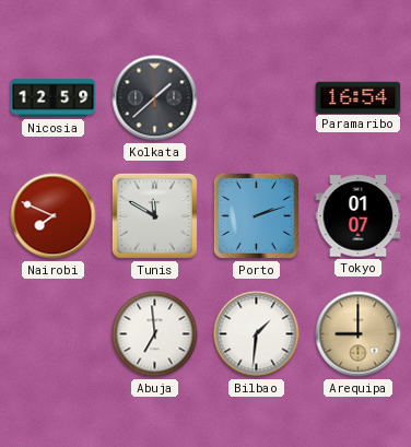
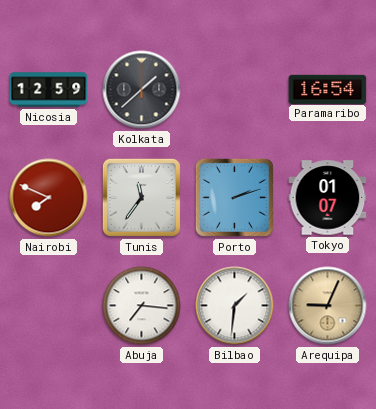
Tunis: 11:50 -> 11:36 (141, 197)
Abuja: 6:59 -> 7:16 (142, 306)
Arequipa: 9:00 -> 9:04 (328, 306)
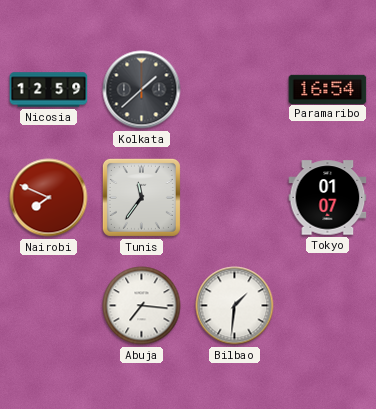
Porto: 2:12 -> none (234, 197)
Arequipa: 9:04 -> none (328, 306)
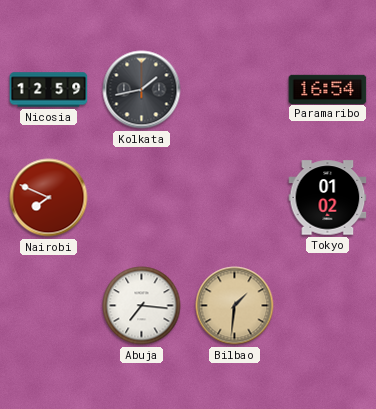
Kolkata: 1:38 -> 1:43 (142, 90)
Tunis: 11:36 -> none (141, 197)
Tokyo: 01:07 -> 01:02 (328, 198)
Bilbao dial: white -> champagne (235, 306)
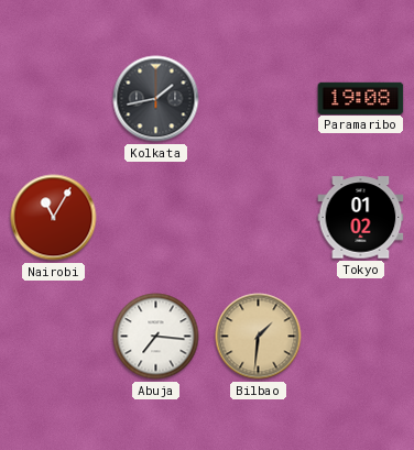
Nicosia: 12:59 -> none (49, 90)
Paramaribo: 16:54 -> 19:08 (361, 98)
Nairobi: 7:49 -> 11:05 (54, 218)
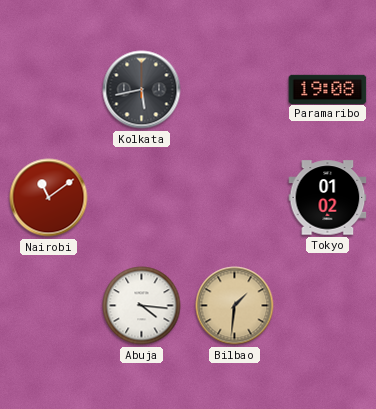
Kolkata: 1:43 -> 5:43 (142, 90)
Nairobi: 11:05 -> 11:09 (49, 198)
Abuja: 7:16 -> 4:16 (142, 306)
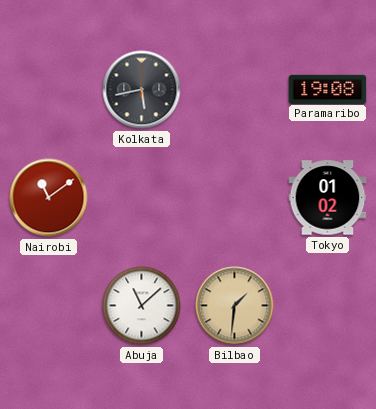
Abuja: 4:16 -> 11:08 (142, 306)
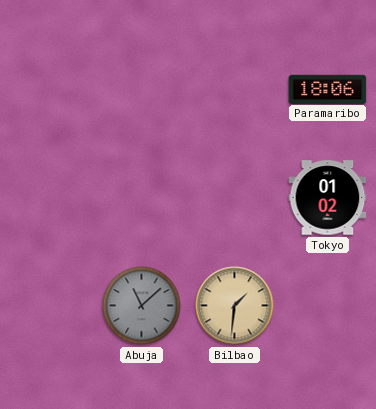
Kolkata: 5:43 -> none (142, 90)
Paramaribo: 19:08 -> 18:06 (328, 89)
Nairobi: 11:09 -> none (49, 198)
Abuja dial: white -> grey (142, 306)
